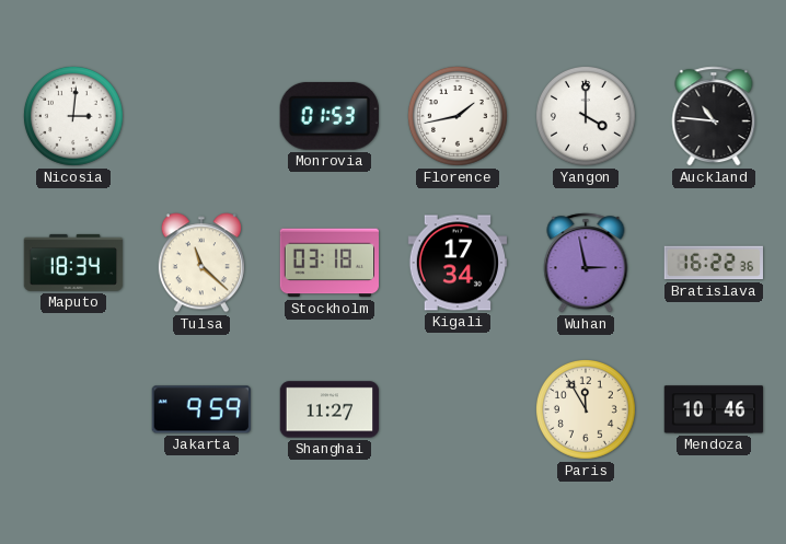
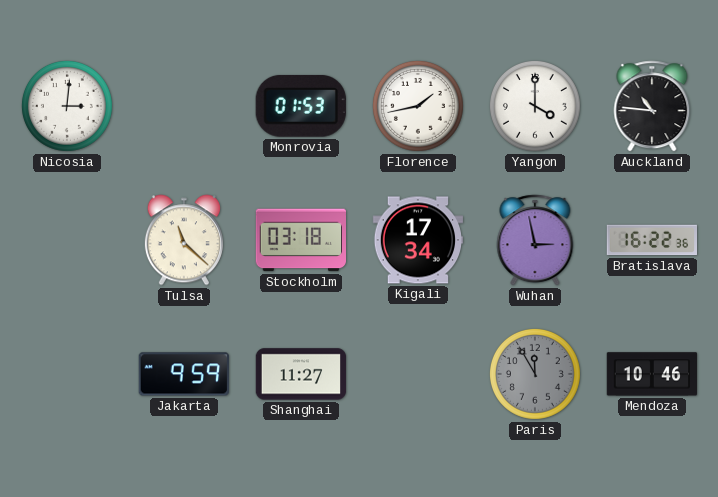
Maputo: 18:34 -> none (73, 263)
Paris dial: cream -> grey (535, 374)
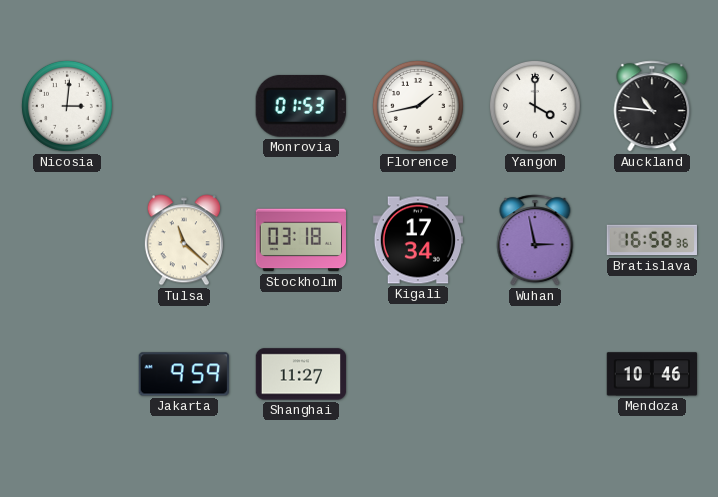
Bratislava: 16:22 -> 16:58 (651, 240)
Paris: 11:55 -> none (535, 374)
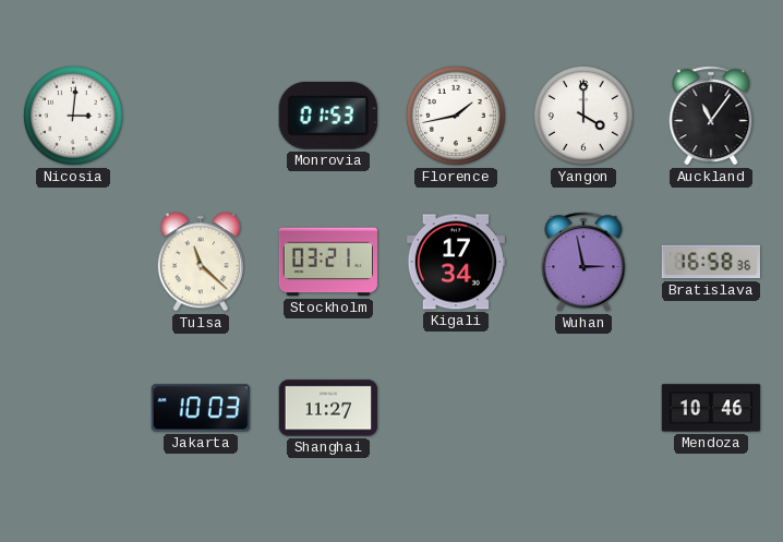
Auckland: 10:46 -> 11:06 (711, 116)
Stockholm: 03:18 -> 03:21 (327, 262)
Jakarta: 9:59 -> 10:03 (201, 408)
